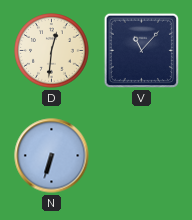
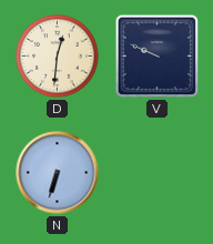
V: 11:07 -> 9:49 (158, 57)
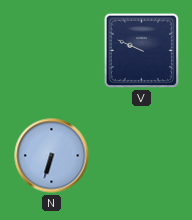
D: 12:31 -> none (58, 57)
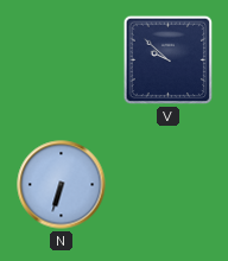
V: 9:49 -> 9:52 (169, 61)
